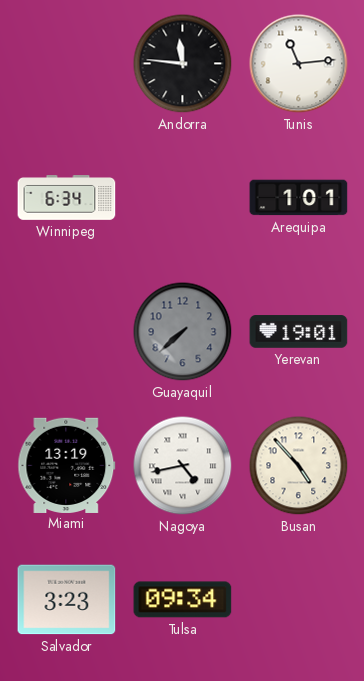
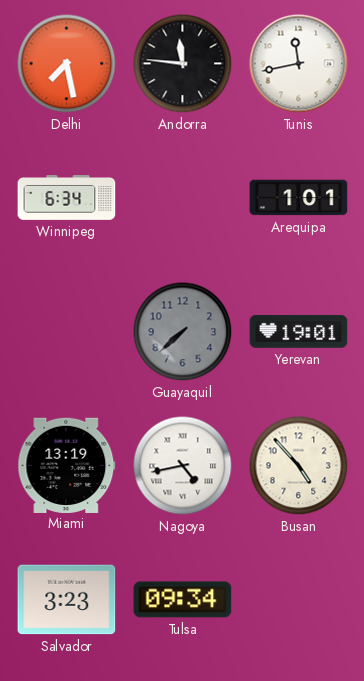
Delhi: none -> 7:28 (67, 64)
Tunis: 11:14 -> 11:43 (299, 64)
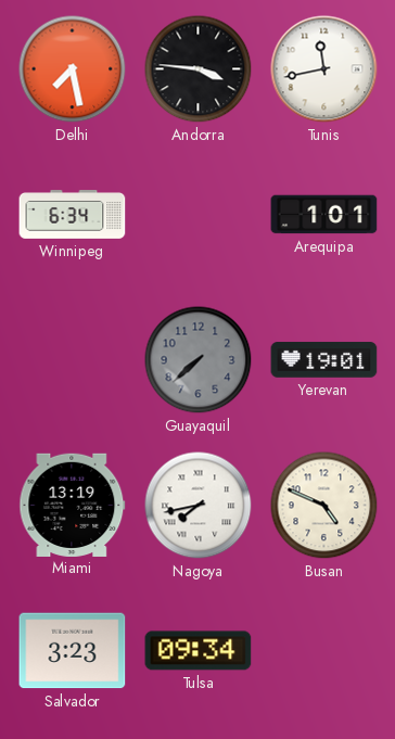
Andorra: 11:46 -> 3:46 (199, 69)
Nagoya: 4:43 -> 7:43 (199, 506)
Busan: 4:53 -> 4:49 (324, 506)
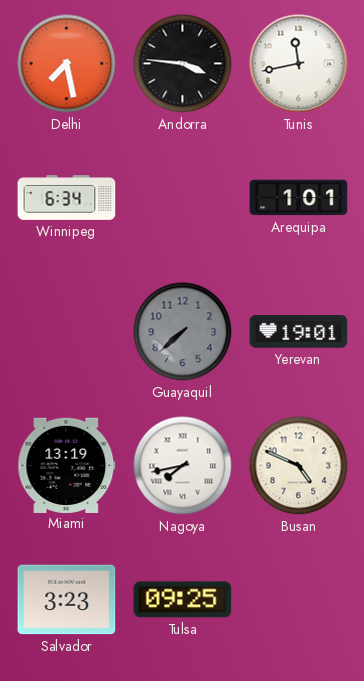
Tulsa: 09:34 -> 09:25 (183, 600)
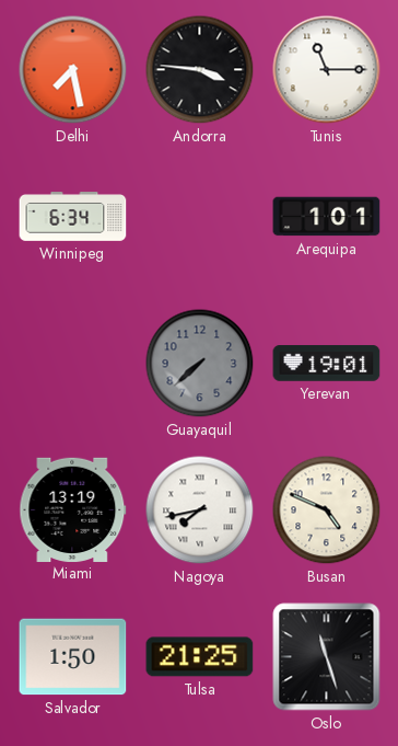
Tunis: 11:43 -> 11:15 (327, 70)
Salvador: 3:23 -> 1:50 (73, 657)
Tulsa: 09:25 -> 21:25 (200, 657)
Oslo: none -> 11:27 (327, 657)
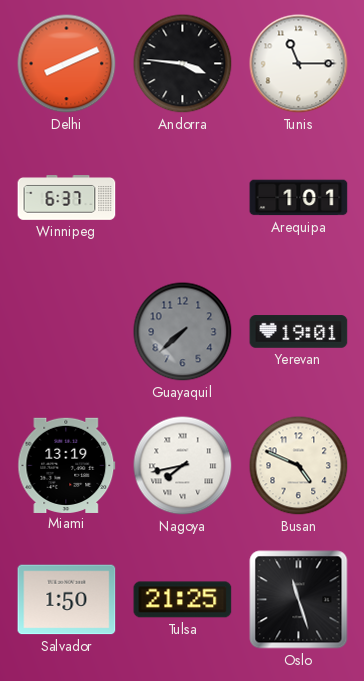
Delhi: 7:28 -> 8:11 (67, 64)
Winnipeg: 6:34 -> 6:37 (67, 198)
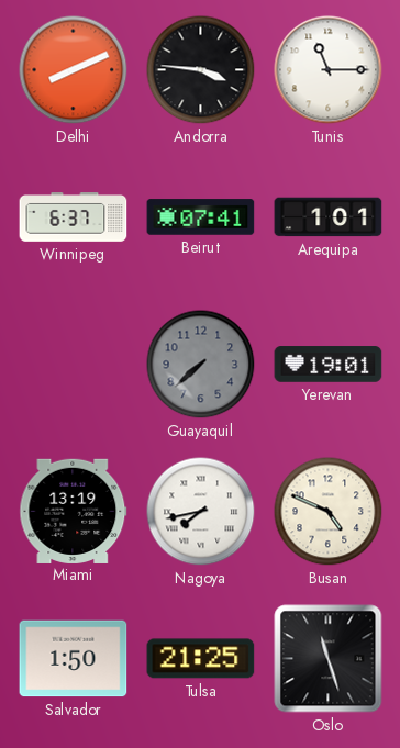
Beirut: none -> 07:41 (201, 217)
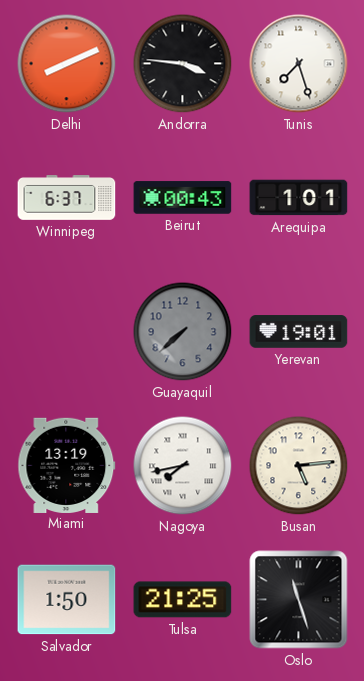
Tunis: 11:15 -> 7:27 (299, 64)
Beirut: 07:41 -> 00:43 (183, 198)
Busan: 4:49 -> 5:14 (299, 466)
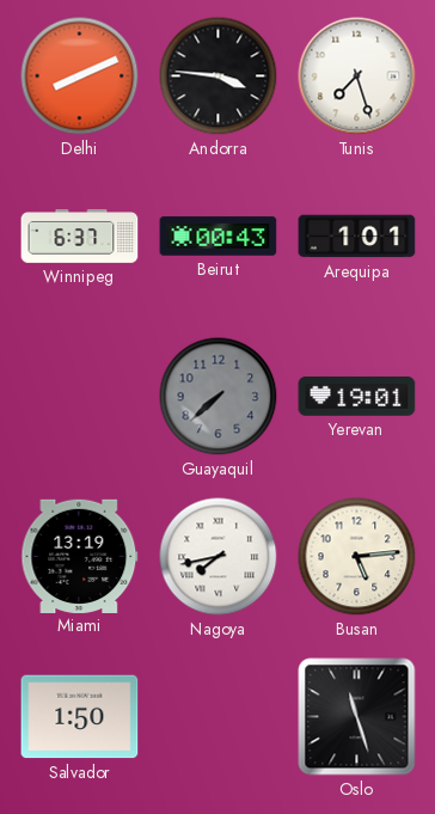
Tulsa: 21:25 -> none (183, 600)
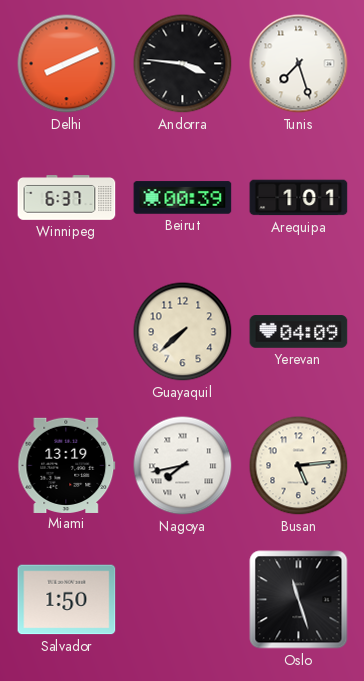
Beirut: 00:43 -> 00:39 (183, 198)
Guayaquil dial: grey -> cream (183, 332)
Yerevan: 19:01 -> 04:09 (299, 332)
